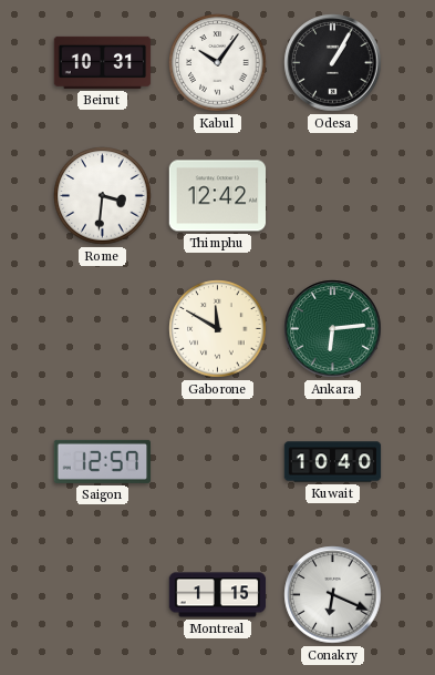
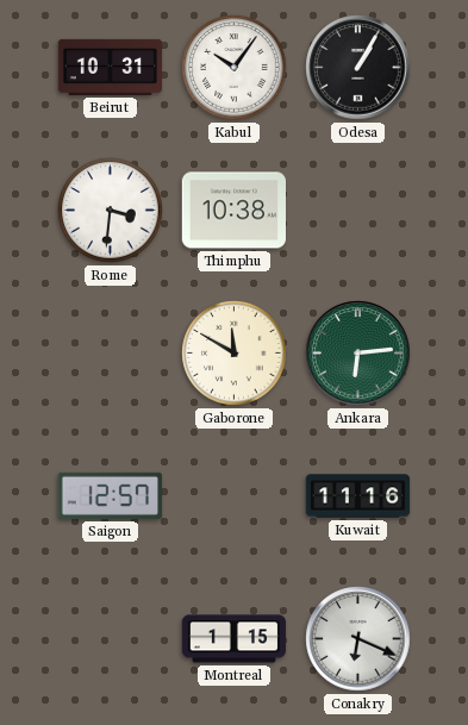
Thimphu: 12:42 -> 10:38 (235, 211)
Kuwait: 10:40 -> 11:16 (358, 496)
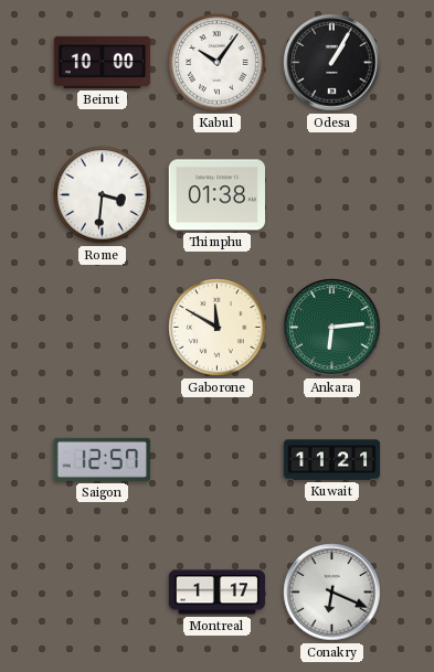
Beirut: 10:31 -> 10:00 (103, 62)
Thimphu: 10:38 -> 01:38 (218, 195)
Kuwait: 11:16 -> 11:21 (332, 460)
Montreal: 1:15 -> 1:17 (218, 593)
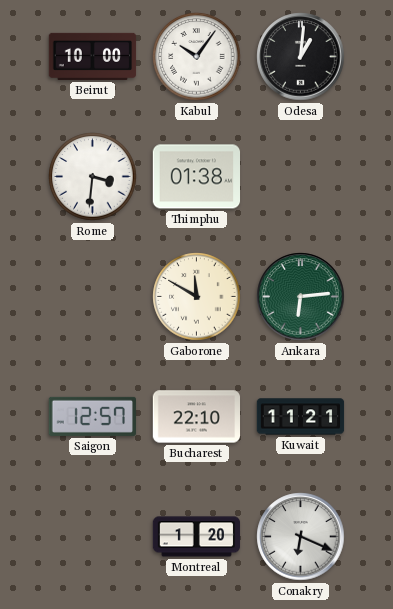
Odesa: 1:05 -> 1:01 (301, 57)
Bucharest: none -> 22:10 (197, 417)
Montreal: 1:17 -> 1:20 (197, 537)
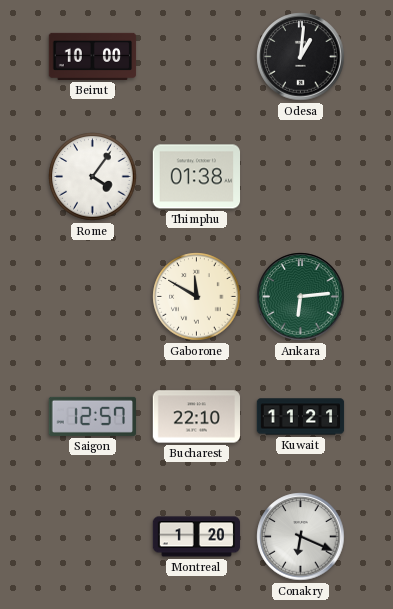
Kabul: 10:06 -> none (197, 57)
Rome: 3:31 -> 4:06 (93, 177)
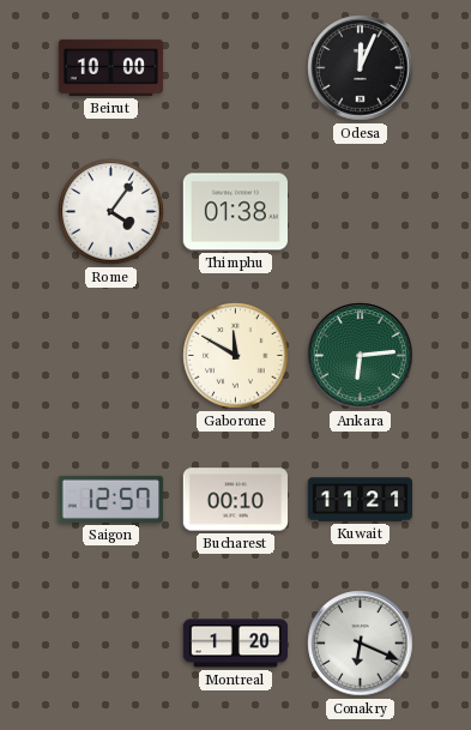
Odesa: 1:01 -> 12:04 (361, 68)
Bucharest: 22:10 -> 00:10 (236, 500)
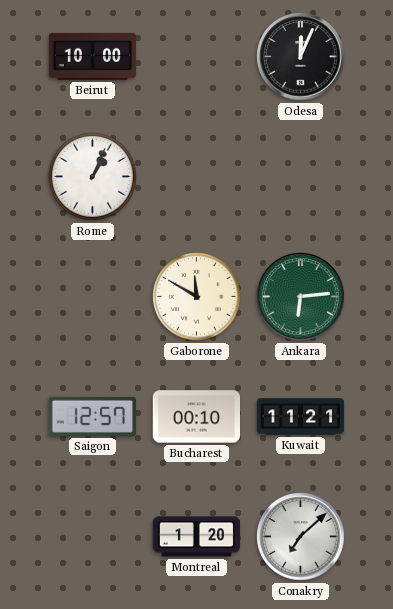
Rome: 4:06 -> 1:04 (93, 177)
Thimphu: 01:38 -> none (236, 212)
Conakry: 6:19 -> 7:08 (301, 537)
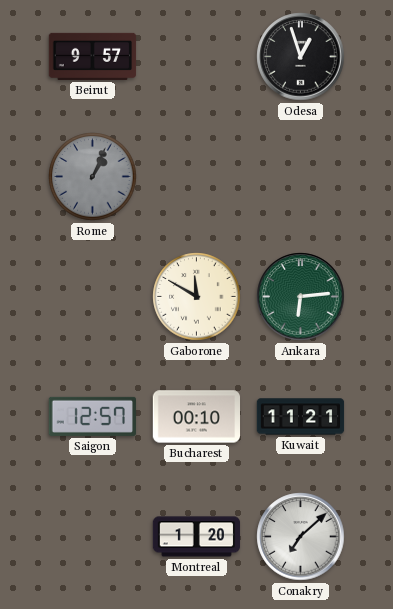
Beirut: 10:00 -> 9:57 (93, 56)
Odesa: 12:04 -> 12:57 (301, 57)
Rome dial: white -> grey (93, 177)
